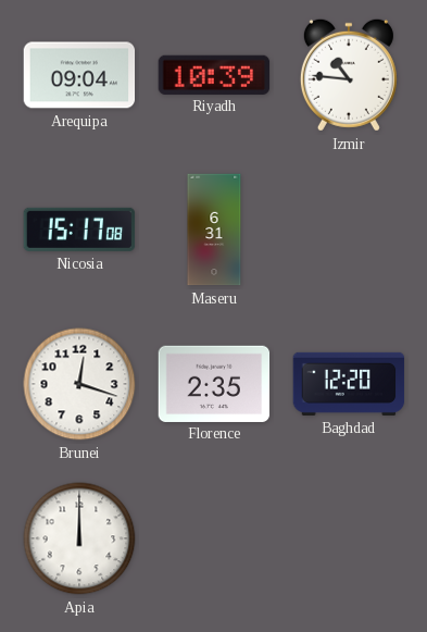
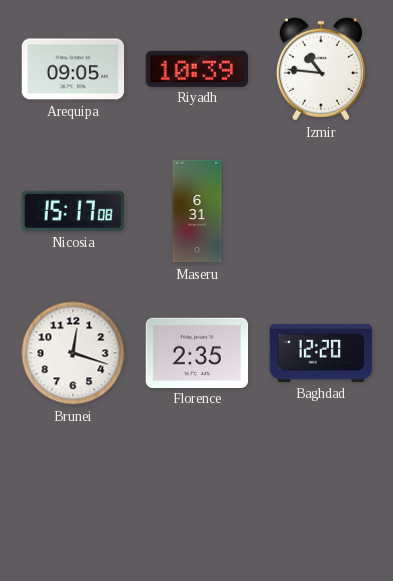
Arequipa: 09:04 -> 09:05 (73, 69)
Apia: 12:00 -> none (79, 538)
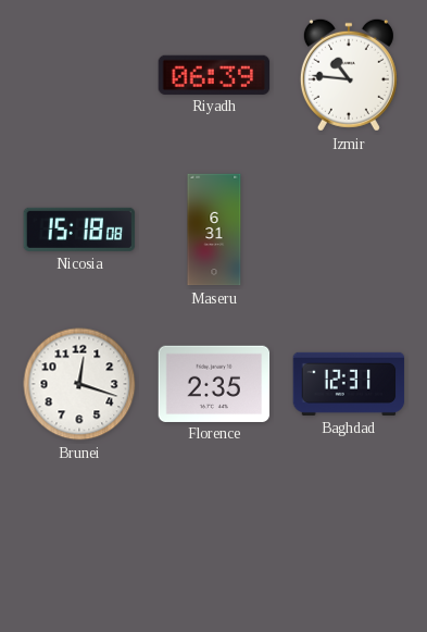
Arequipa: 09:05 -> none (73, 69)
Riyadh: 10:39 -> 06:39 (214, 74)
Nicosia: 15:17 -> 15:18 (79, 230)
Baghdad: 12:20 -> 12:31 (349, 384)
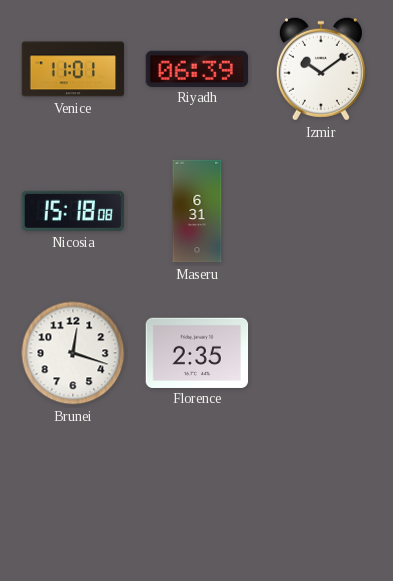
Venice: none -> 11:01 (73, 69)
Izmir: 10:46 -> 10:09 (321, 69)
Baghdad: 12:31 -> none (349, 384)
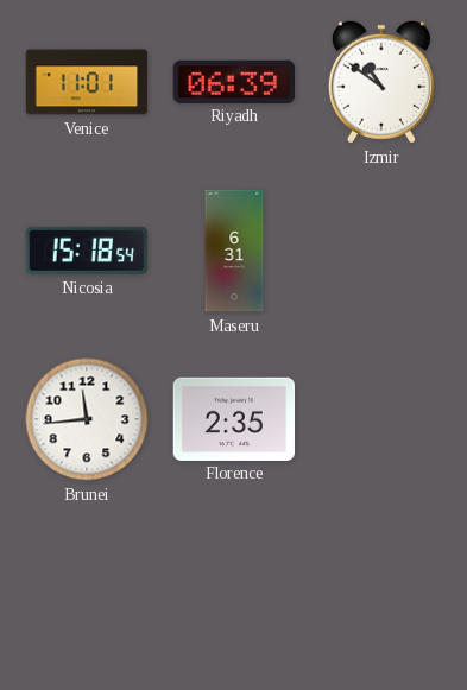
Izmir: 10:09 -> 10:51 (381, 82)
Nicosia: 15:18:08 -> 15:18:54 (87, 251)
Brunei: 12:18 -> 11:44 (87, 419)
